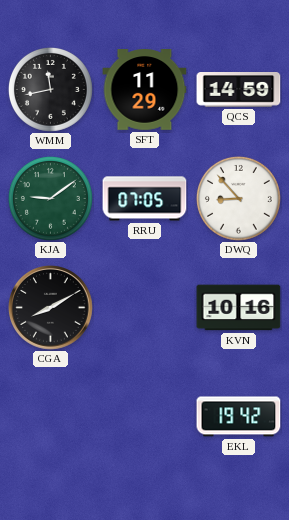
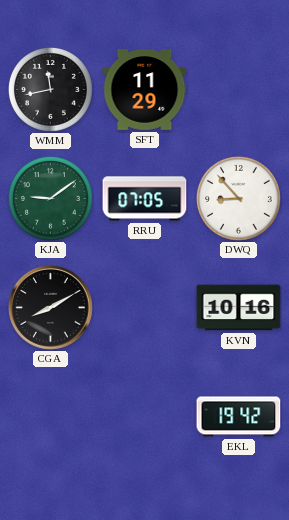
QCS: 14:59 -> none (239, 90)
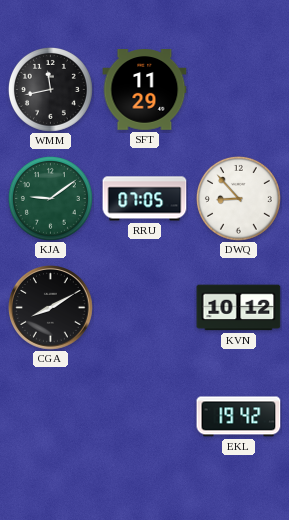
KVN: 10:16 -> 10:12 (239, 308)
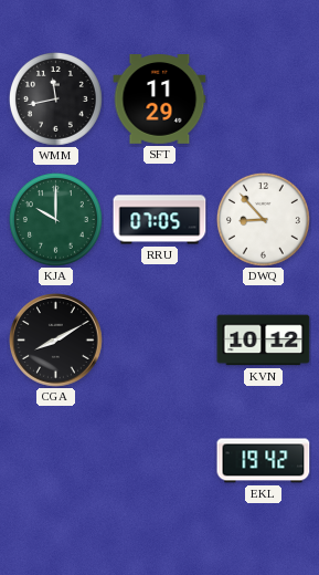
KJA: 9:09 -> 10:00 (55, 219)
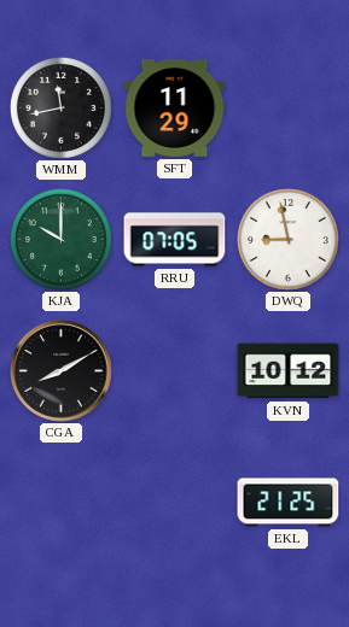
DWQ: 8:53 -> 8:58 (287, 239)
EKL: 19:42 -> 21:25 (289, 503)
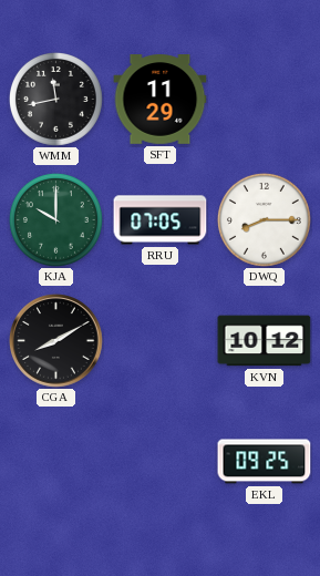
DWQ: 8:58 -> 8:15 (264, 219)
EKL: 21:25 -> 09:25 (265, 462)
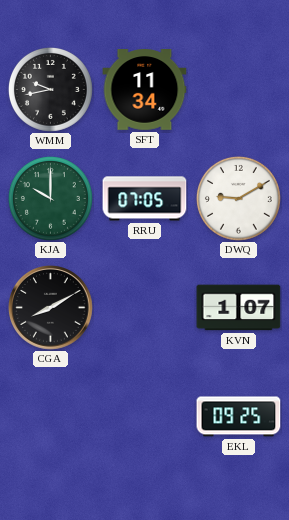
WMM: 11:43 -> 9:43 (50, 89)
SFT: 11:29 -> 11:34 (145, 90)
DWQ: 8:15 -> 9:10 (238, 198)
KVN: 10:12 -> 1:07 (239, 308)
